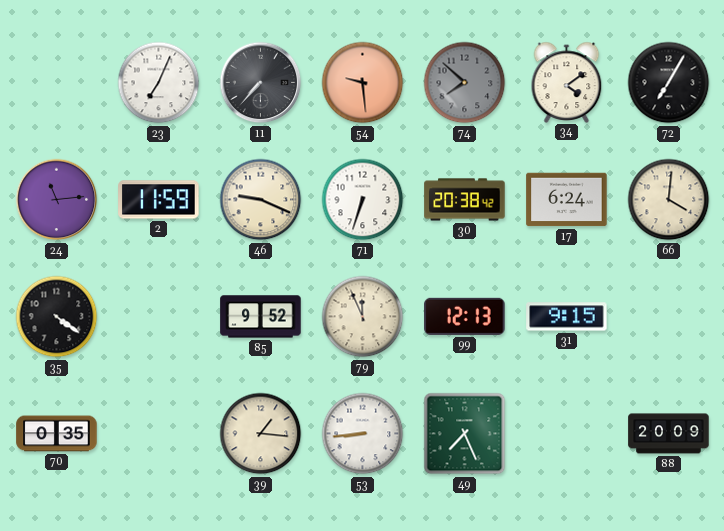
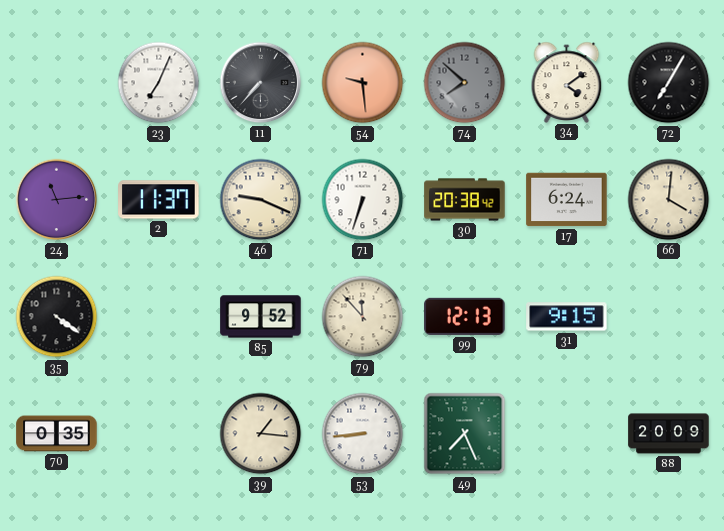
2: 11:59 -> 11:37 (159, 200)
79: 11:56 -> 11:53 (363, 317)
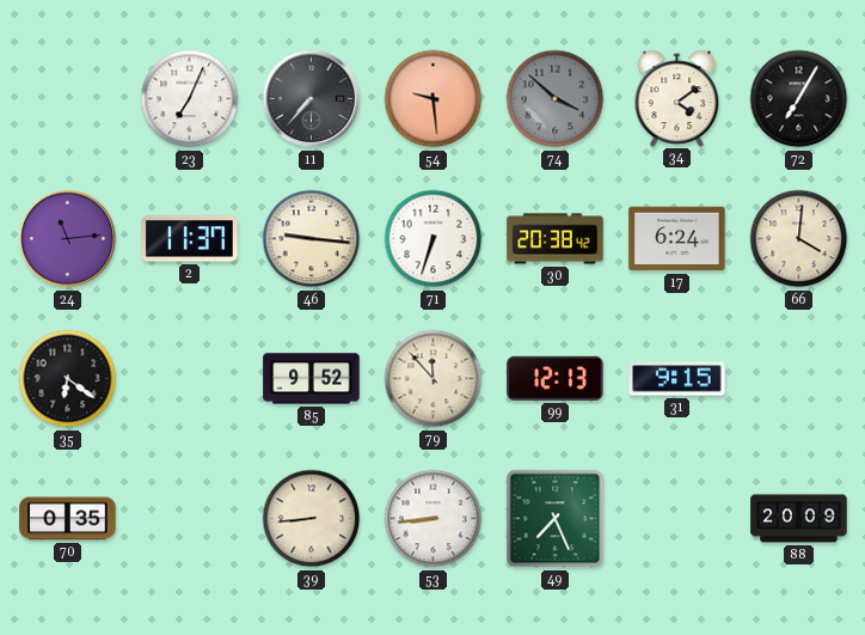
74: 7:52 -> 3:52 (556, 99)
46: 9:19 -> 9:16 (312, 239)
35: 4:21 -> 6:21 (68, 379)
39: 1:16 -> 8:44 (312, 519)
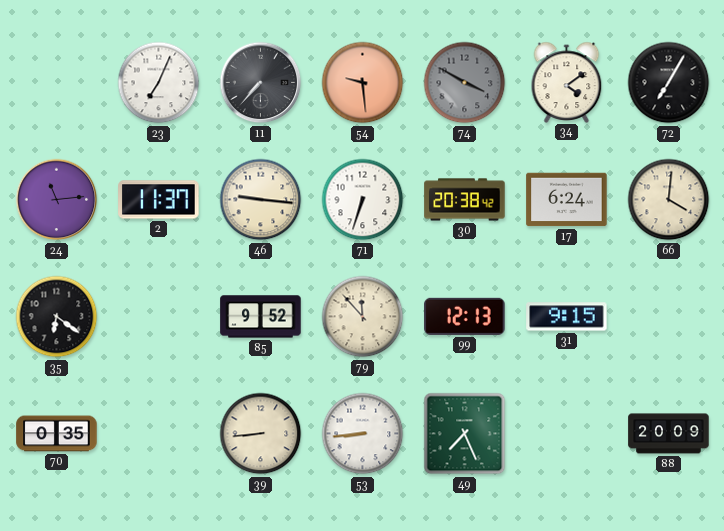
74: 3:52 -> 3:50 (465, 83)
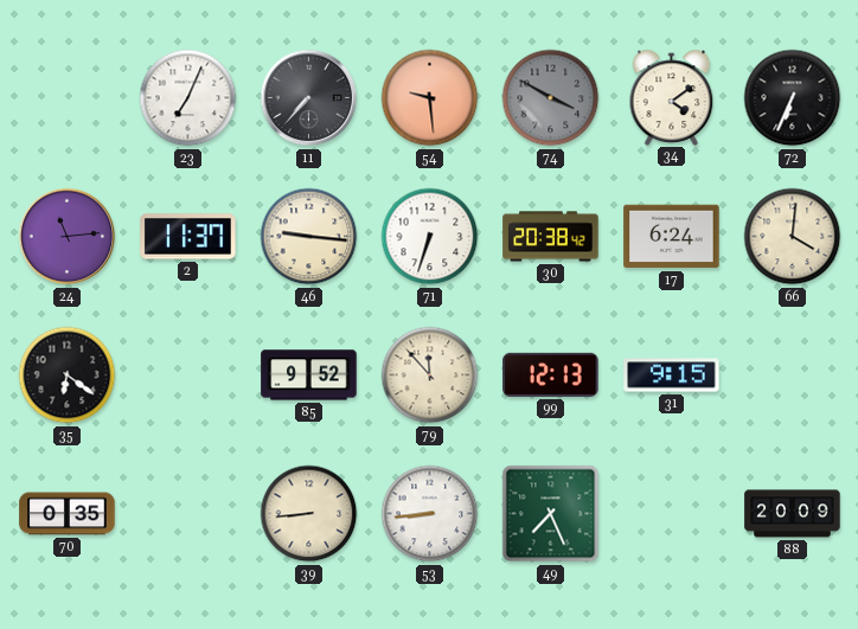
72: 7:05 -> 6:34 (793, 98)
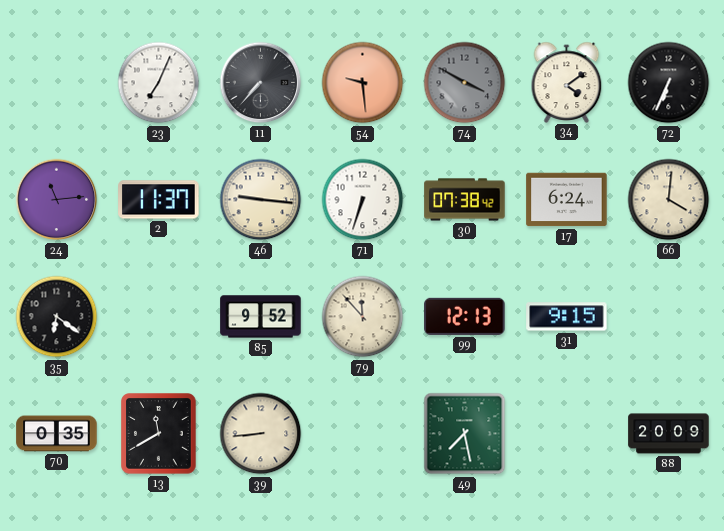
30: 20:38 -> 07:38 (465, 200)
13: none -> 11:40 (159, 434)
53: 8:44 -> none (430, 514)
49: 7:26 -> 7:28 (465, 434)
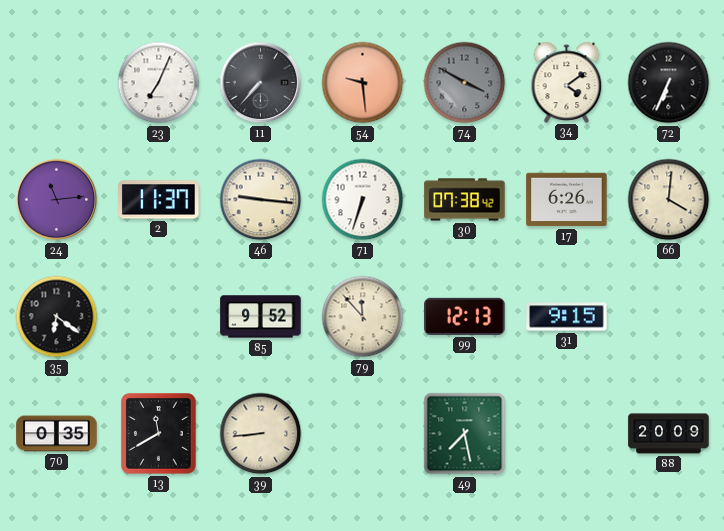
17: 6:24 -> 6:26 (567, 200)
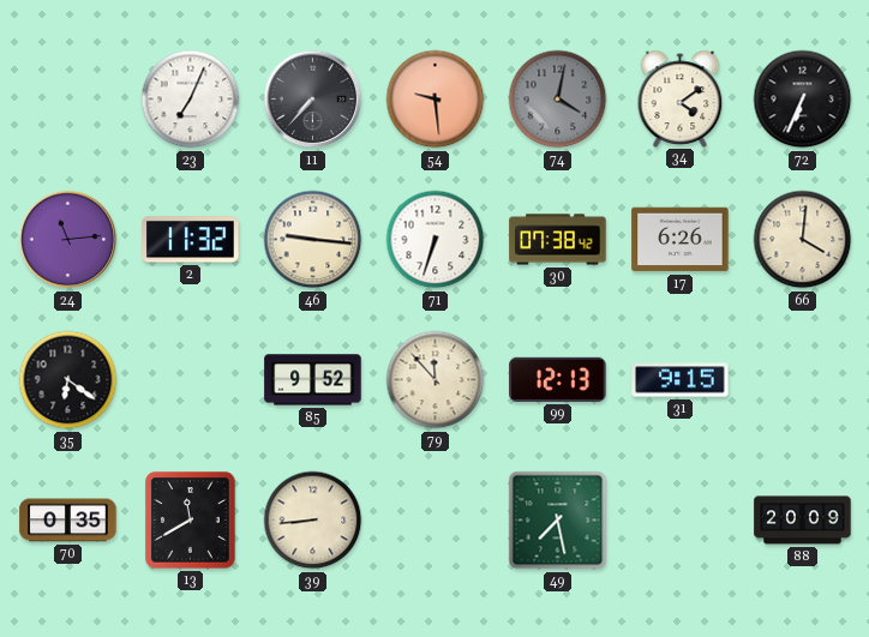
74: 3:50 -> 4:02 (558, 100)
2: 11:37 -> 11:32 (191, 240)
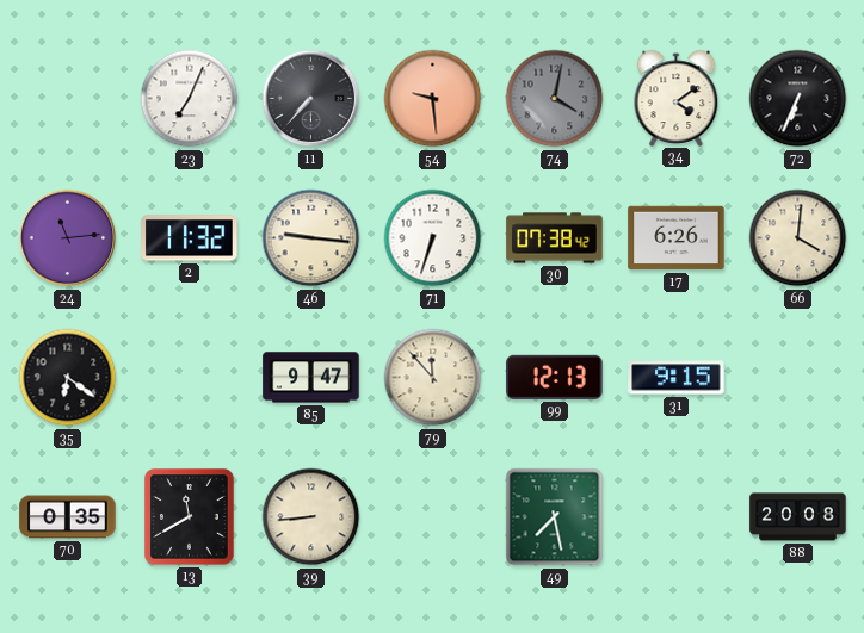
85: 9:52 -> 9:47 (311, 378)
88: 20:09 -> 20:08 (798, 517)
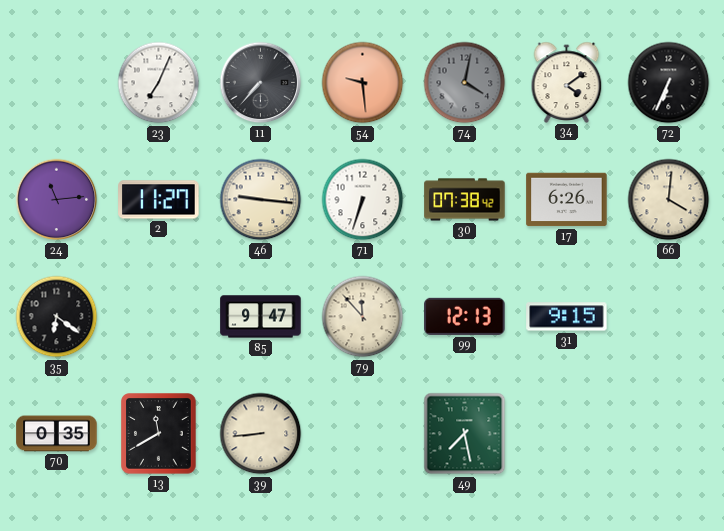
2: 11:32 -> 11:27 (159, 200)
88: 20:08 -> none (798, 517)
